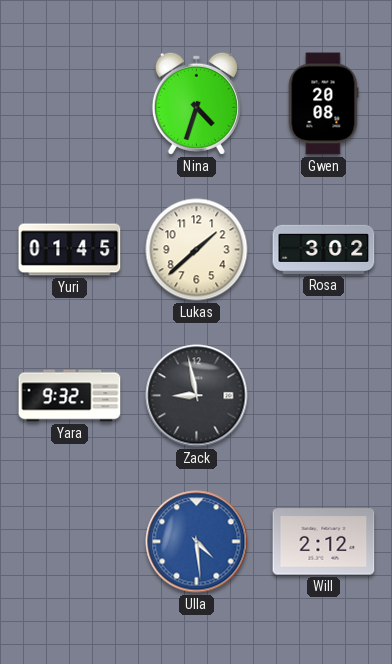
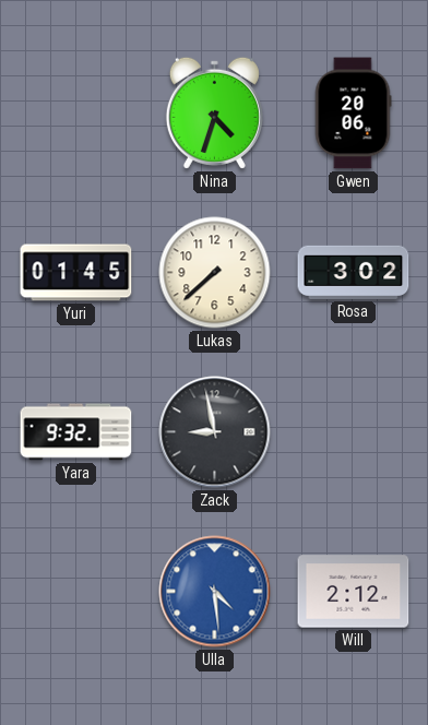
Gwen: 20:08 -> 20:06 (353, 114)
Lukas: 1:38 -> 7:38 (215, 273)
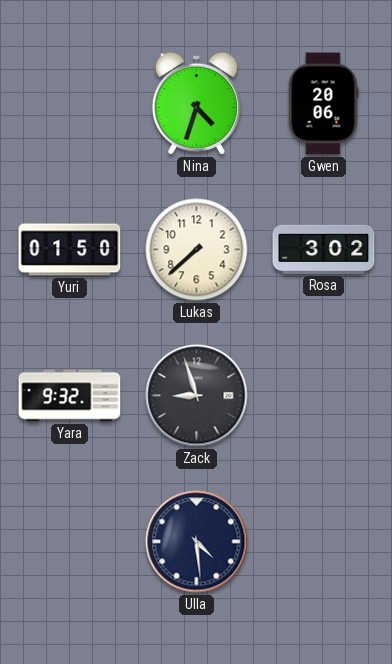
Yuri: 01:45 -> 01:50 (70, 250)
Zack: 8:58 -> 8:57 (197, 396)
Ulla dial: blue -> navy (197, 542)
Will: 2:12 -> none (354, 592)
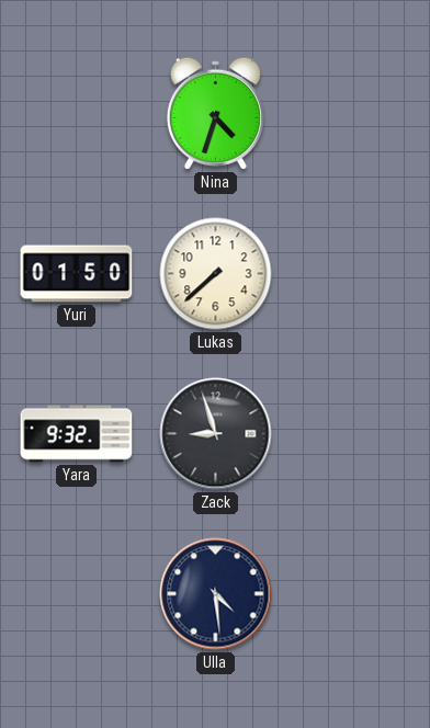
Gwen: 20:06 -> none (323, 104)
Rosa: 3:02 -> none (324, 249)
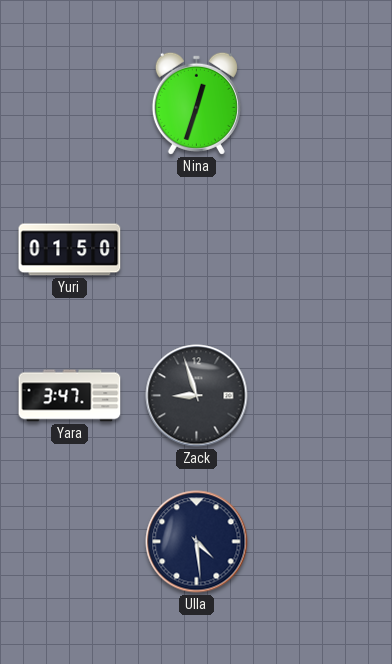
Nina: 4:33 -> 12:33 (196, 103)
Lukas: 7:38 -> none (216, 274)
Yara: 9:32 -> 3:47 (70, 396)
